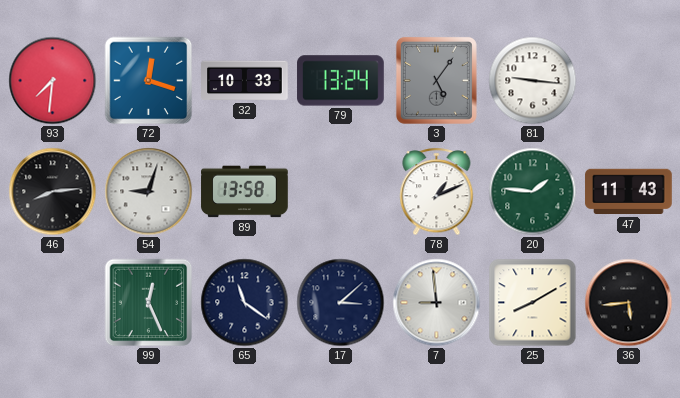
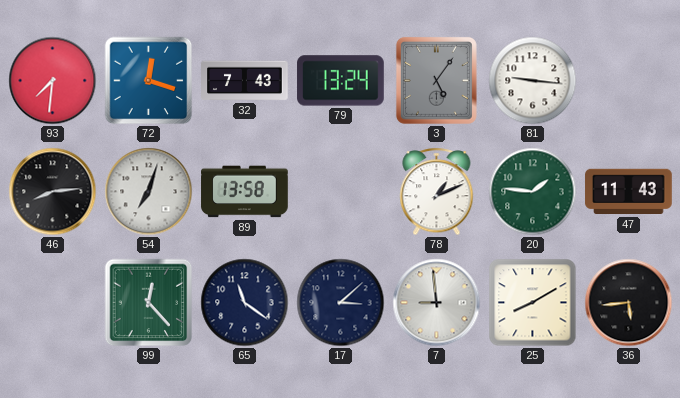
32: 10:33 -> 7:43 (245, 81)
54: 9:03 -> 7:03 (149, 192)
99: 12:26 -> 12:23 (149, 303)
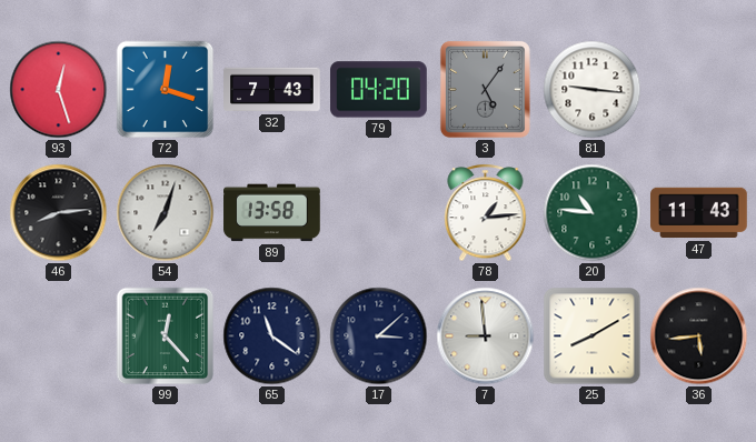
93: 7:31 -> 12:27 (59, 90)
79: 13:24 -> 04:20 (379, 90)
78: 1:11 -> 1:14 (486, 213)
20: 1:46 -> 10:46 (593, 213)
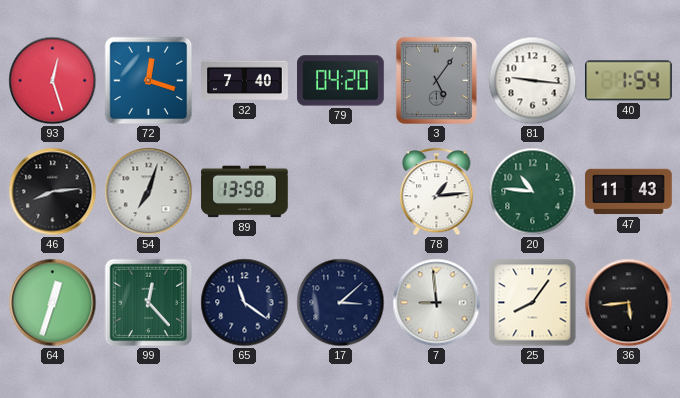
32: 7:43 -> 7:40 (245, 81)
40: none -> 1:54 (629, 81)
64: none -> 12:33 (53, 303)
25: 8:10 -> 8:06 (533, 303)
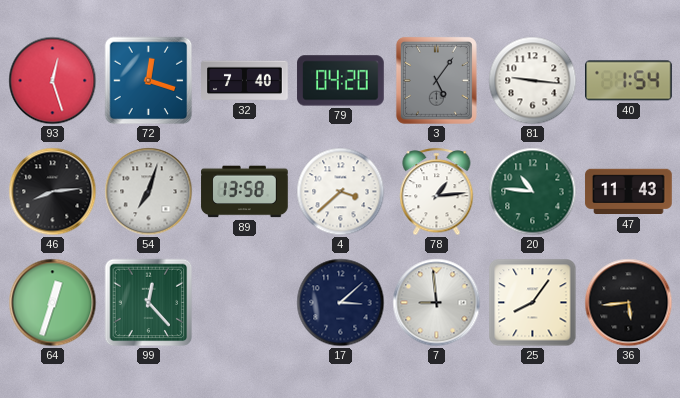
4: none -> 3:38 (341, 192)
65: 11:21 -> none (245, 303)
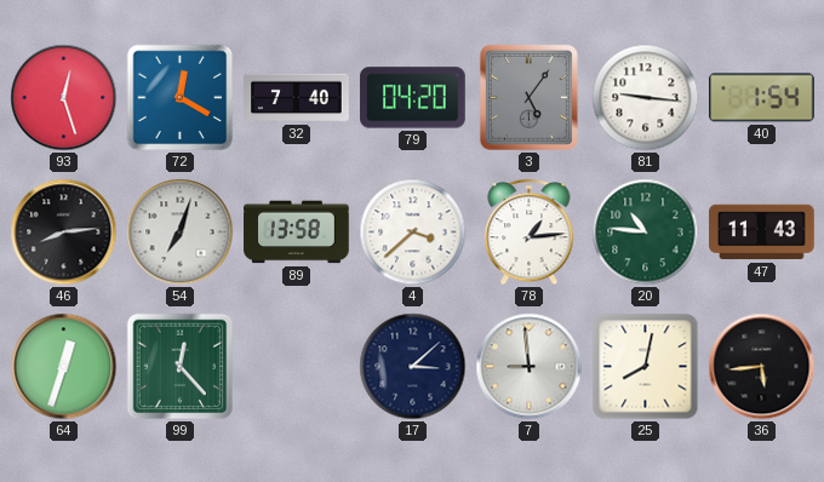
72: 12:18 -> 12:20 (181, 98)
25: 8:06 -> 8:02 (646, 367)
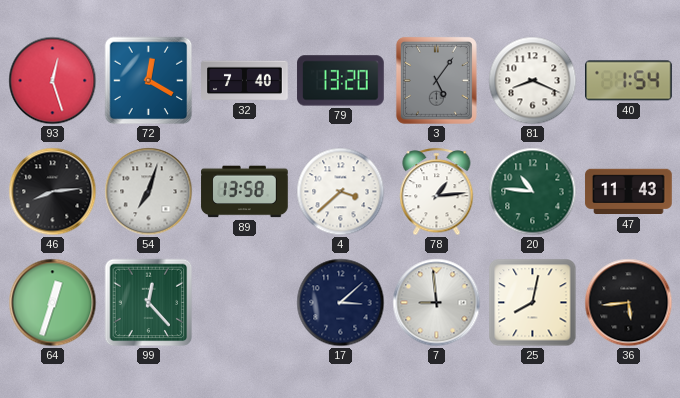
79: 04:20 -> 13:20 (341, 81)
81: 9:16 -> 8:19 (533, 81)
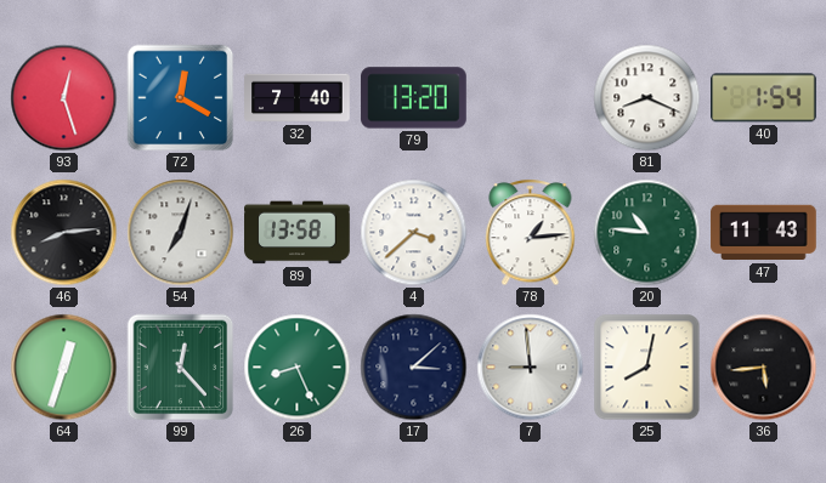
3: 5:06 -> none (436, 80)
26: none -> 8:26 (298, 368)
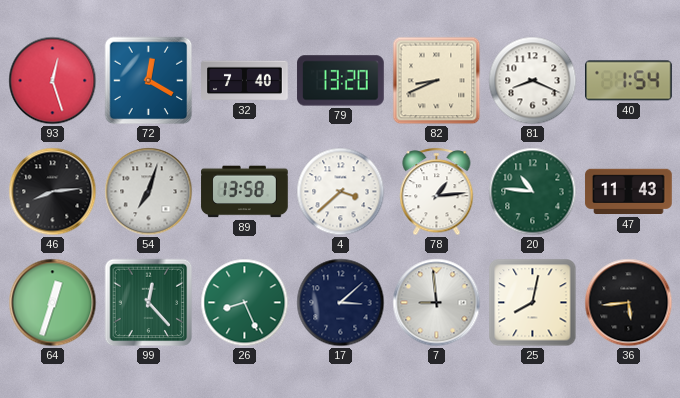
82: none -> 8:41 (437, 81)
